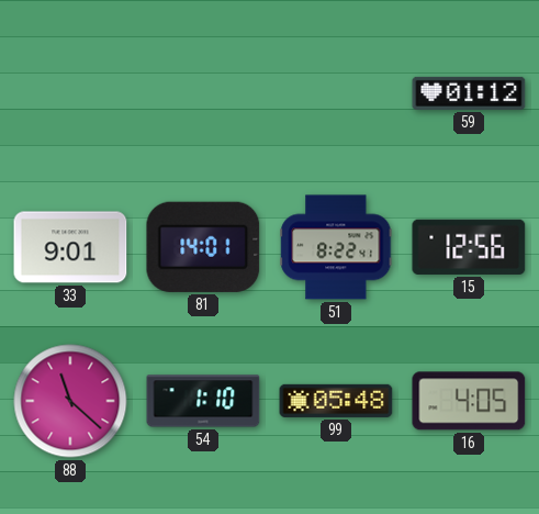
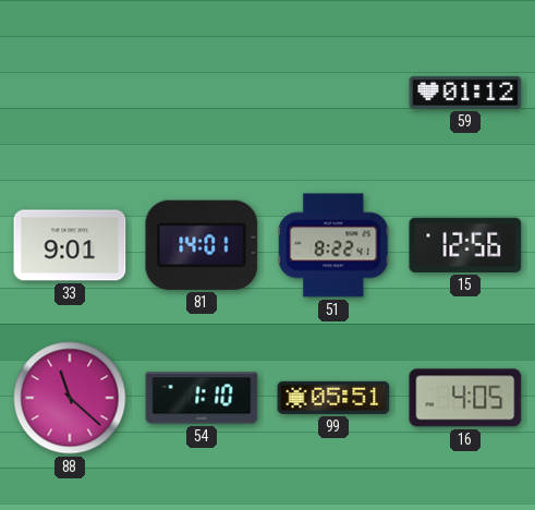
99: 05:48 -> 05:51 (333, 398)
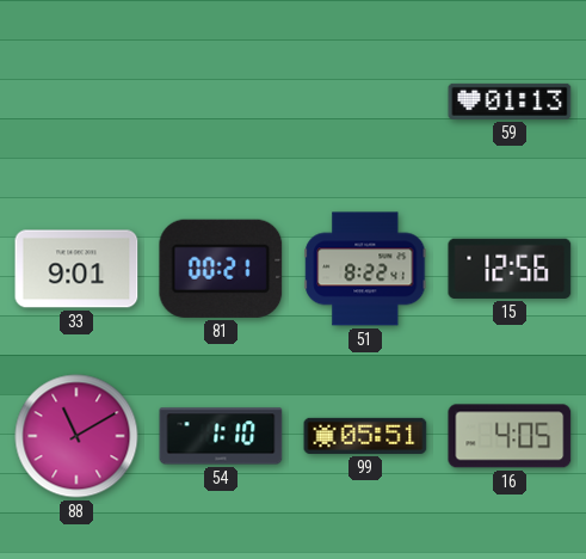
59: 01:12 -> 01:13 (510, 102)
81: 14:01 -> 00:21 (221, 269)
88: 11:22 -> 11:10 (76, 436)
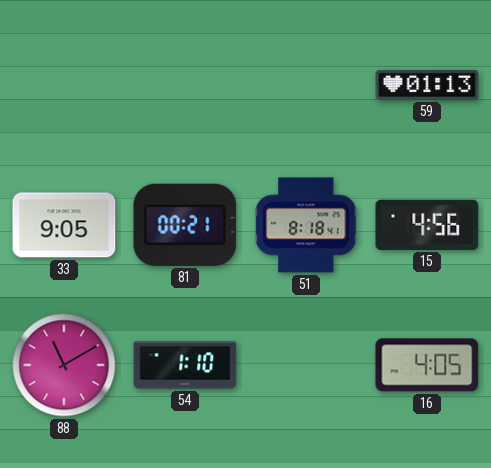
33: 9:01 -> 9:05 (64, 225)
51: 8:22 -> 8:18 (306, 225)
15: 12:56 -> 4:56 (427, 225)
99: 05:51 -> none (365, 436)
